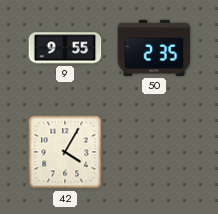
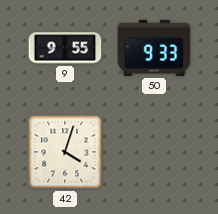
50: 2:35 -> 9:33 (154, 48)
42: 4:05 -> 4:03 (65, 152)
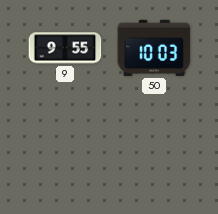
50: 9:33 -> 10:03 (154, 48)
42: 4:03 -> none (65, 152)
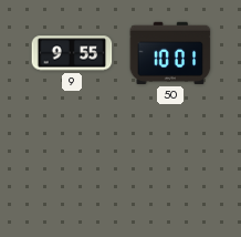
50: 10:03 -> 10:01 (170, 53)
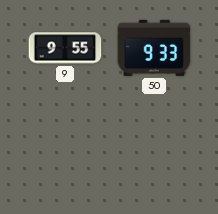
50: 10:01 -> 9:33 (154, 48)
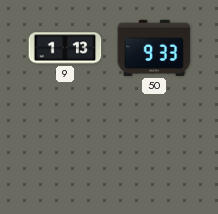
9: 9:55 -> 1:13 (65, 48)
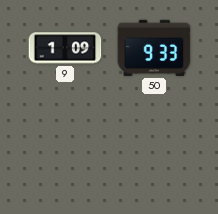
9: 1:13 -> 1:09 (65, 48)
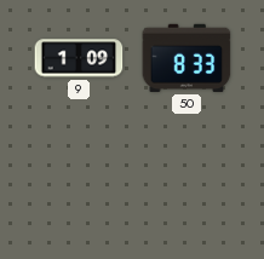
50: 9:33 -> 8:33 (186, 58)
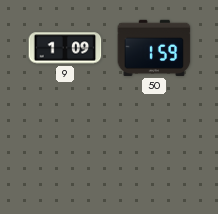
50: 8:33 -> 1:59 (154, 48)
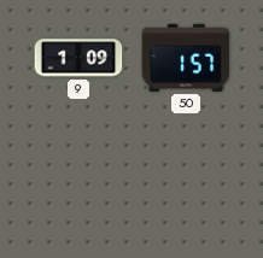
50: 1:59 -> 1:57 (186, 58)
